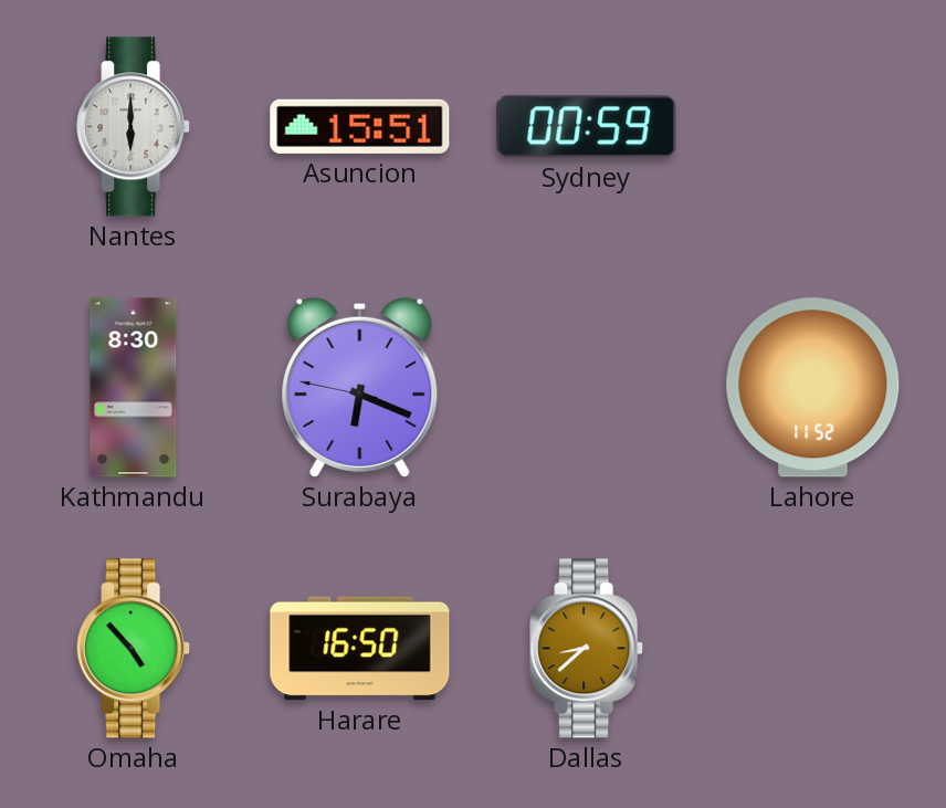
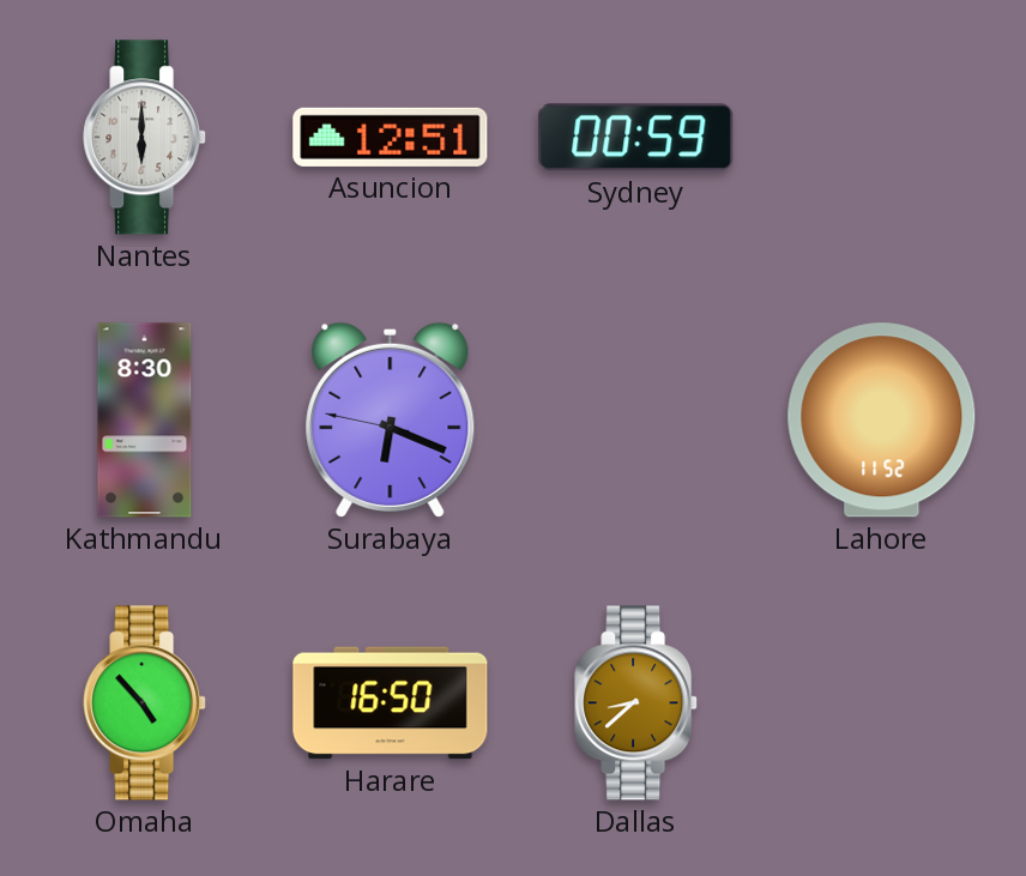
Asuncion: 15:51 -> 12:51 (391, 137)
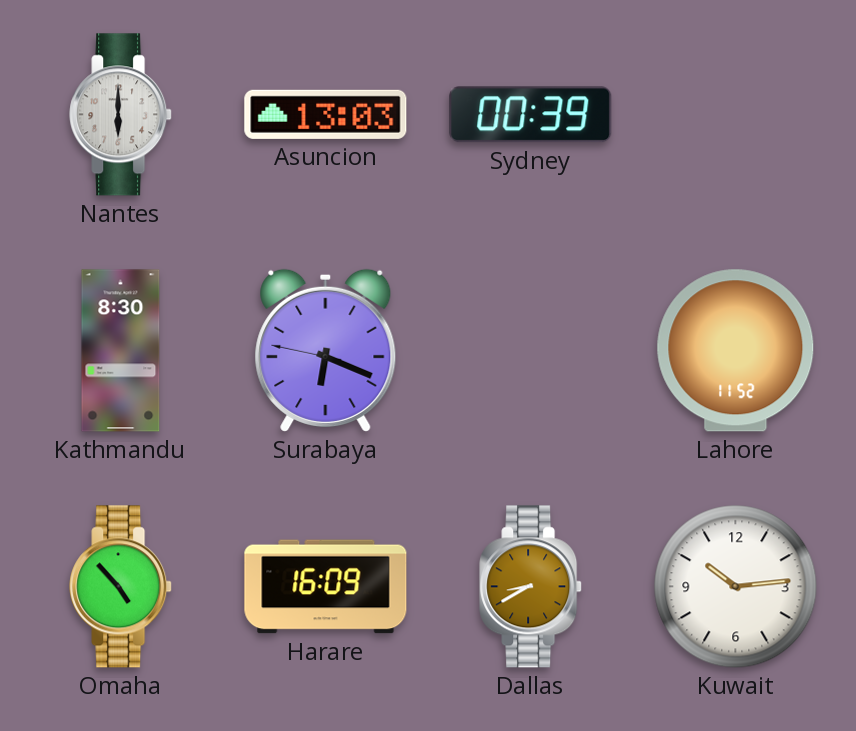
Asuncion: 12:51 -> 13:03 (326, 114)
Sydney: 00:59 -> 00:39 (531, 115)
Harare: 16:50 -> 16:09 (326, 587)
Dallas: 8:38 -> 8:40 (531, 587)
Kuwait: none -> 10:14 (736, 587)
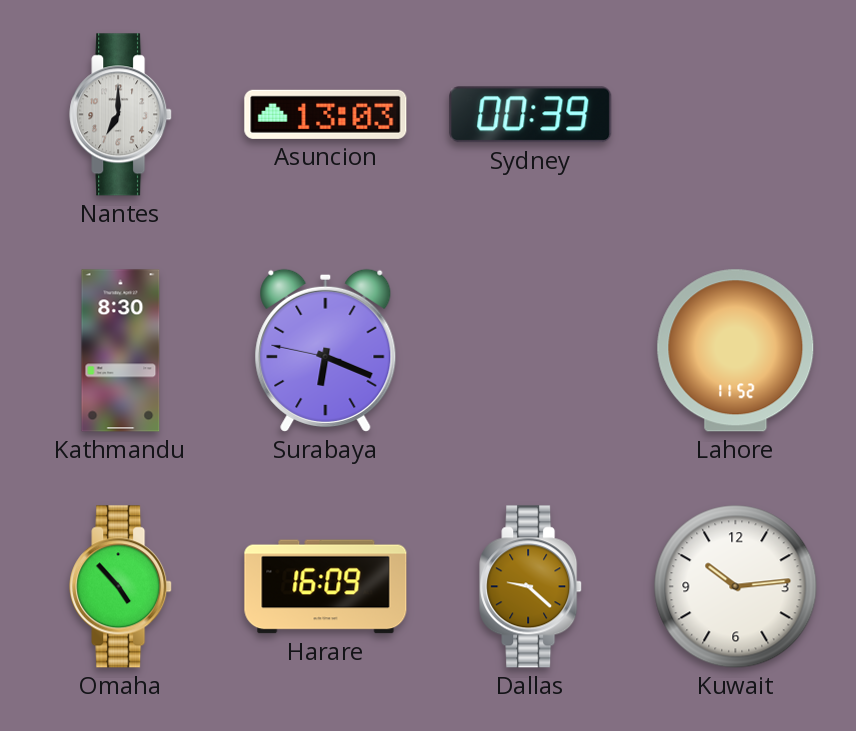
Nantes: 6:00 -> 7:00 (121, 115)
Dallas: 8:40 -> 9:22 (531, 587)
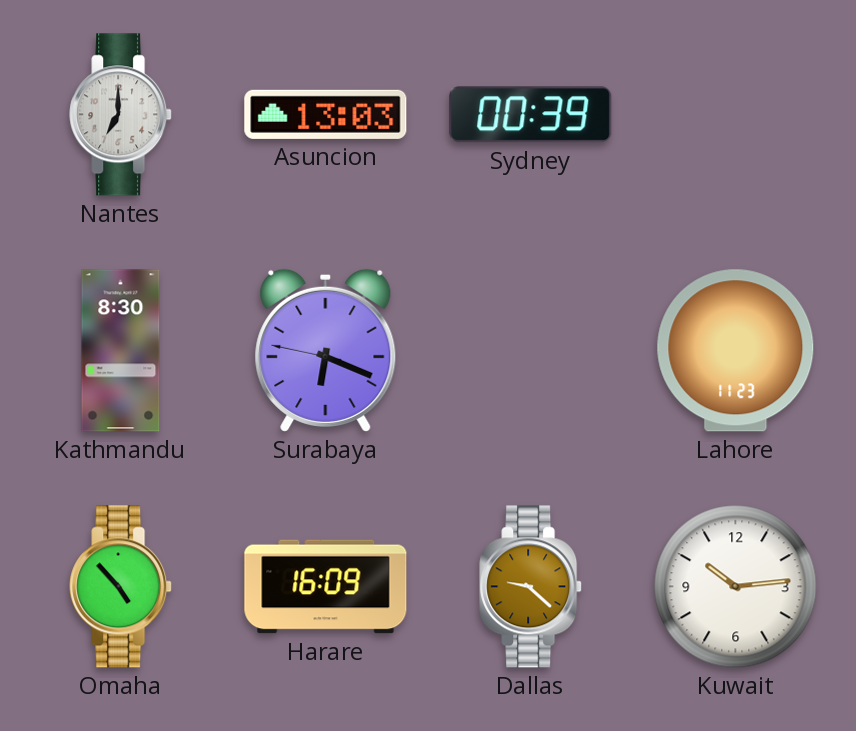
Lahore: 11:52 -> 11:23 (736, 351)
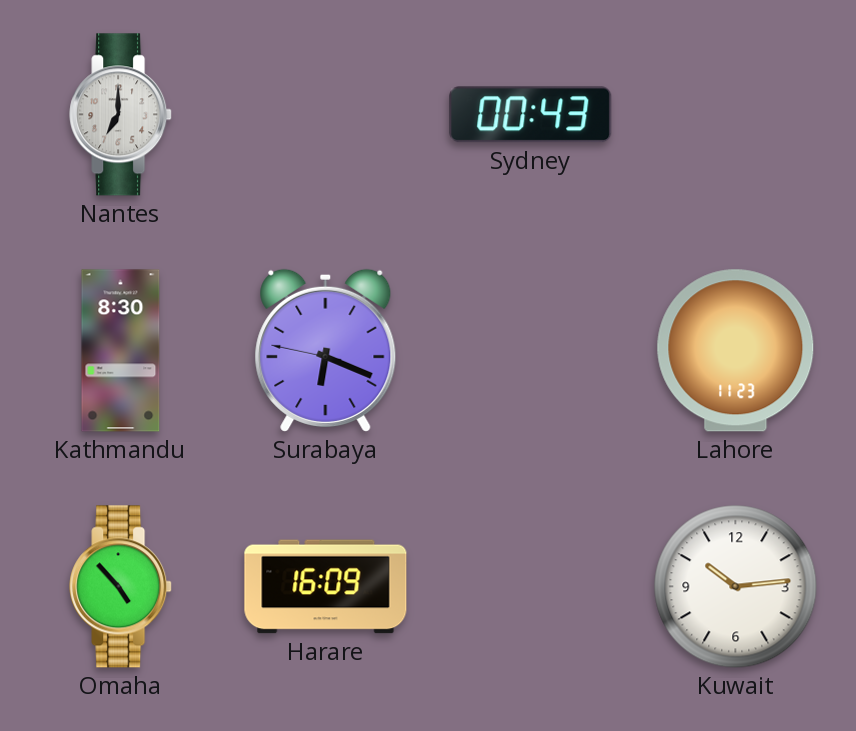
Asuncion: 13:03 -> none (326, 114)
Sydney: 00:39 -> 00:43 (531, 115)
Dallas: 9:22 -> none (531, 587)
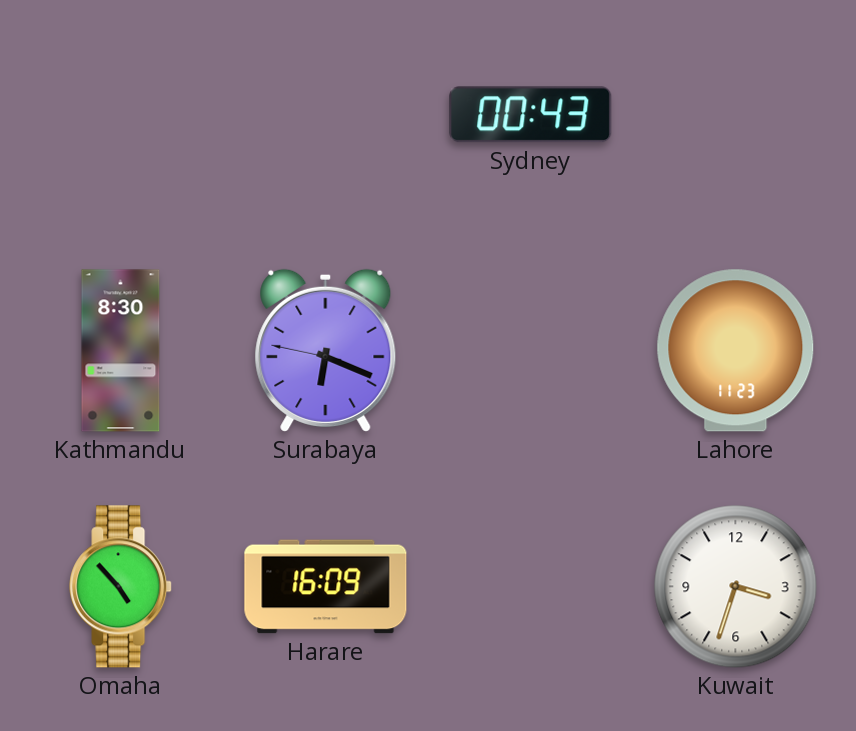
Nantes: 7:00 -> none (121, 115)
Kuwait: 10:14 -> 3:33 (736, 587)
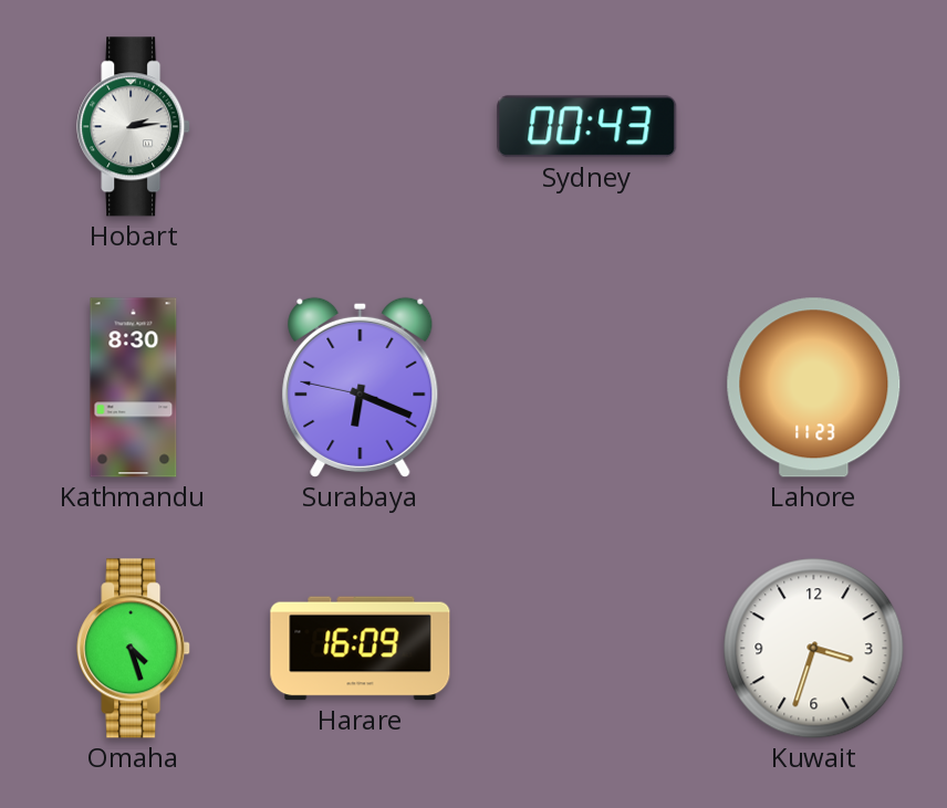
Hobart: none -> 2:14 (134, 127)
Omaha: 4:53 -> 4:27 (134, 649)
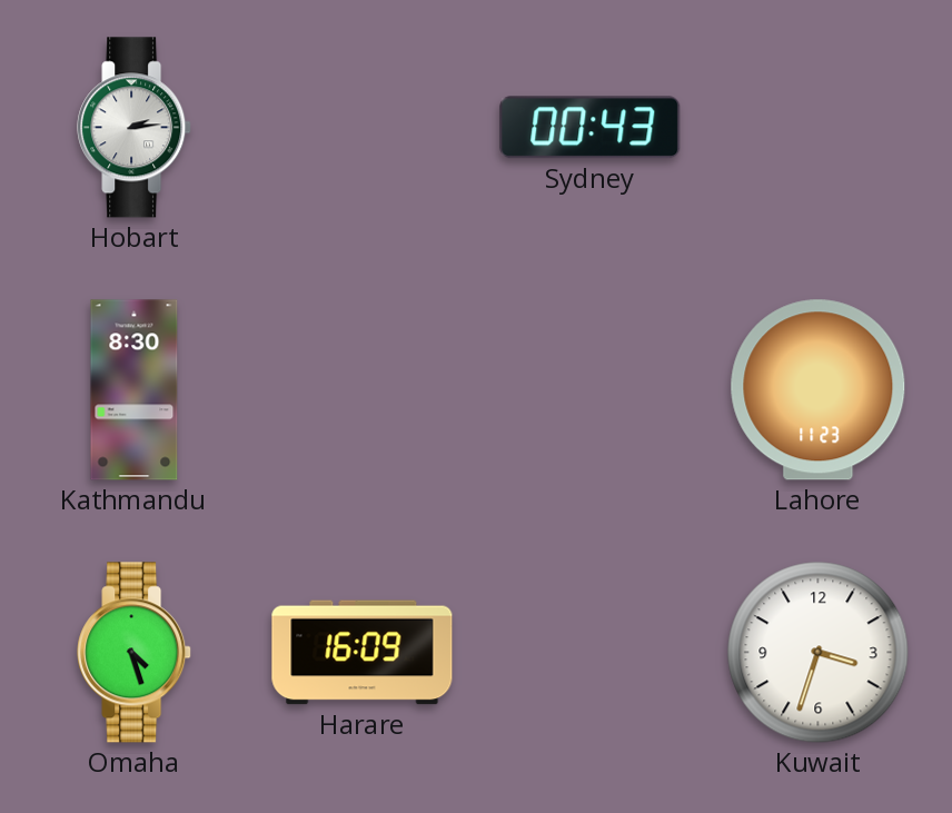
Surabaya: 6:18 -> none (361, 387)
